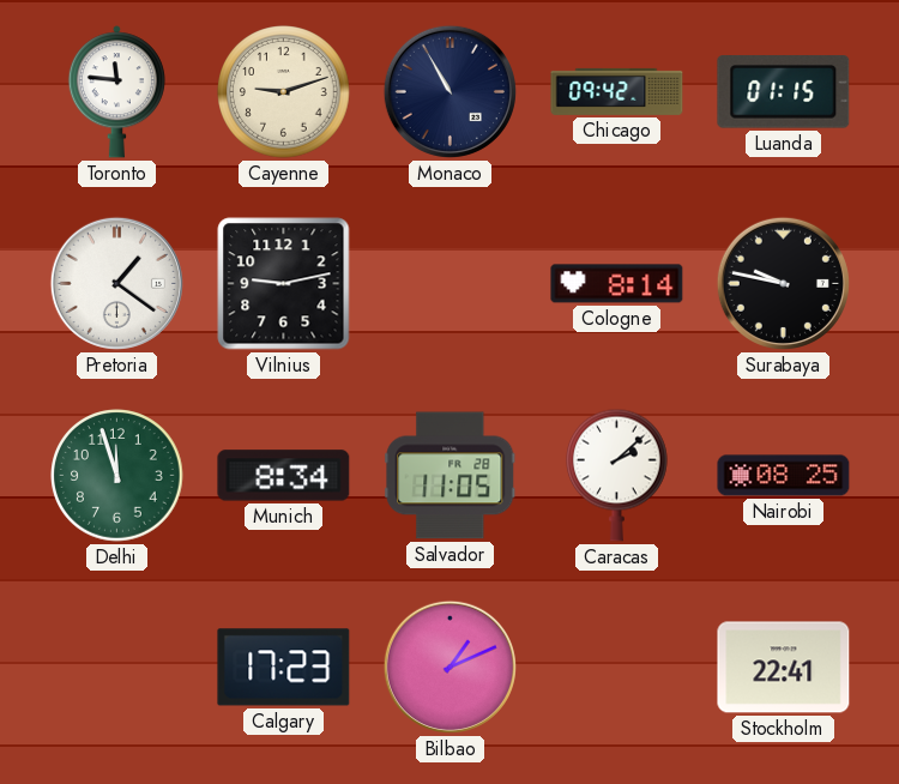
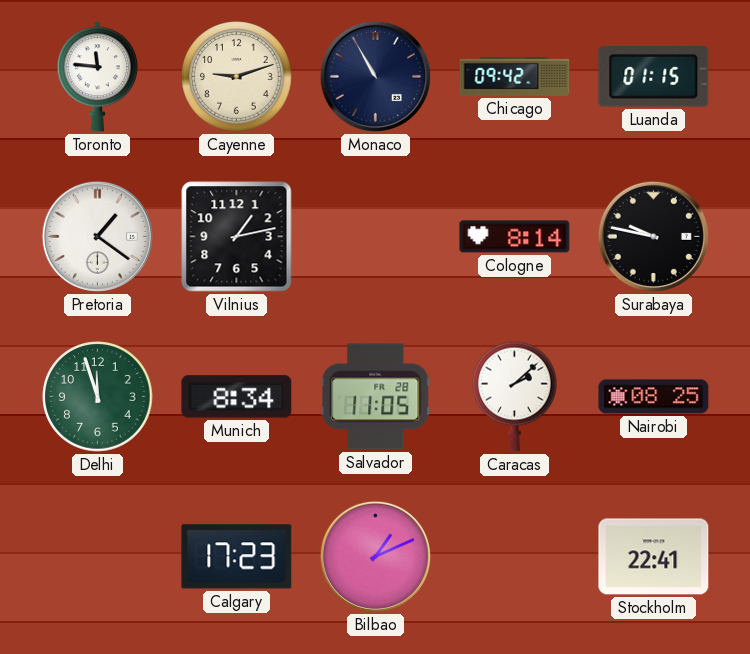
Vilnius: 9:13 -> 1:13 (237, 237)
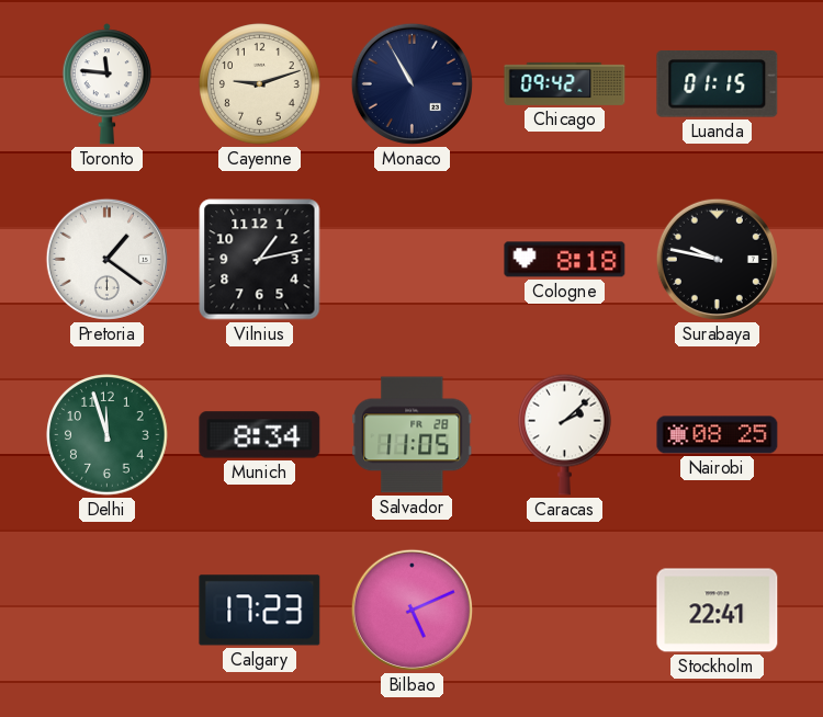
Cologne: 8:14 -> 8:18 (565, 260)
Bilbao: 1:11 -> 5:11 (411, 610)
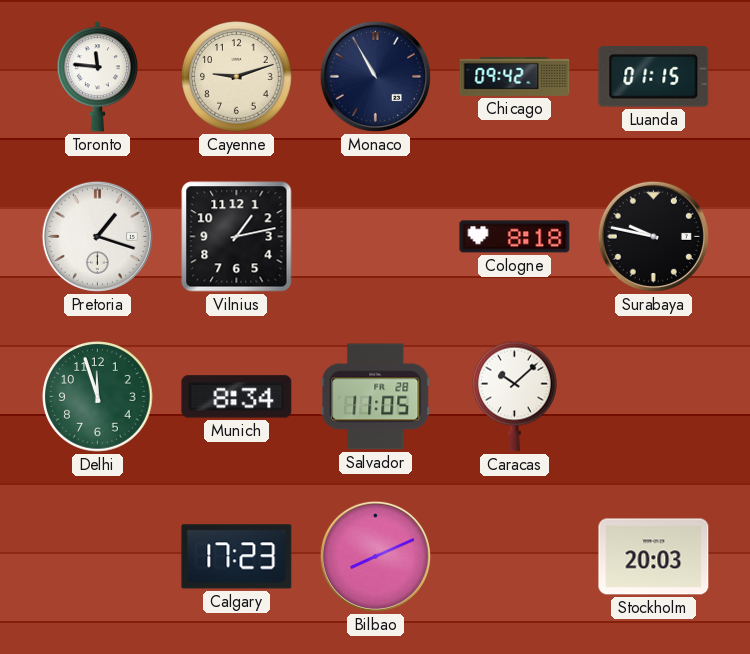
Pretoria: 1:21 -> 1:18 (97, 236)
Caracas: 2:08 -> 10:08 (515, 396)
Nairobi: 08:25 -> none (718, 435)
Bilbao: 5:11 -> 8:11 (375, 556)
Stockholm: 22:41 -> 20:03 (654, 557)
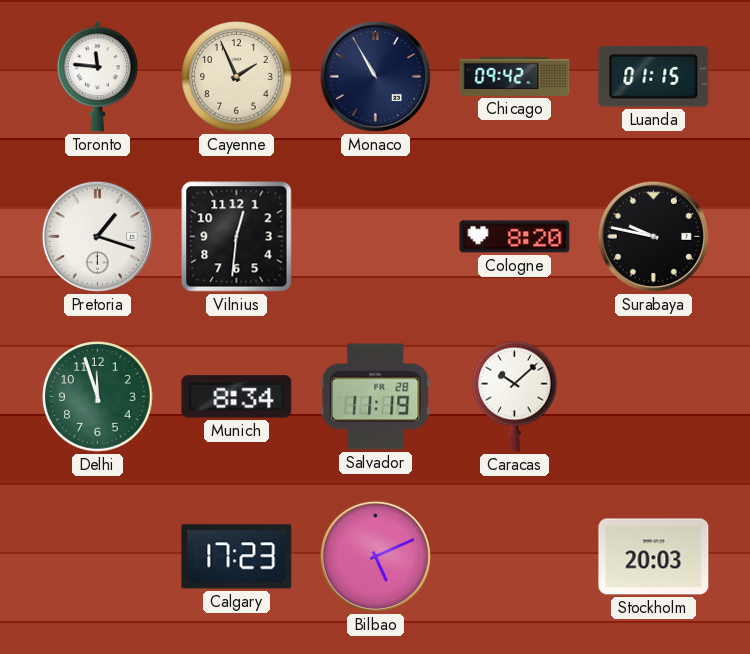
Cayenne: 9:12 -> 1:56 (237, 77)
Vilnius: 1:13 -> 12:31 (237, 237)
Cologne: 8:18 -> 8:20 (515, 237)
Salvador: 11:05 -> 11:19 (376, 397)
Bilbao: 8:11 -> 5:11 (375, 556)
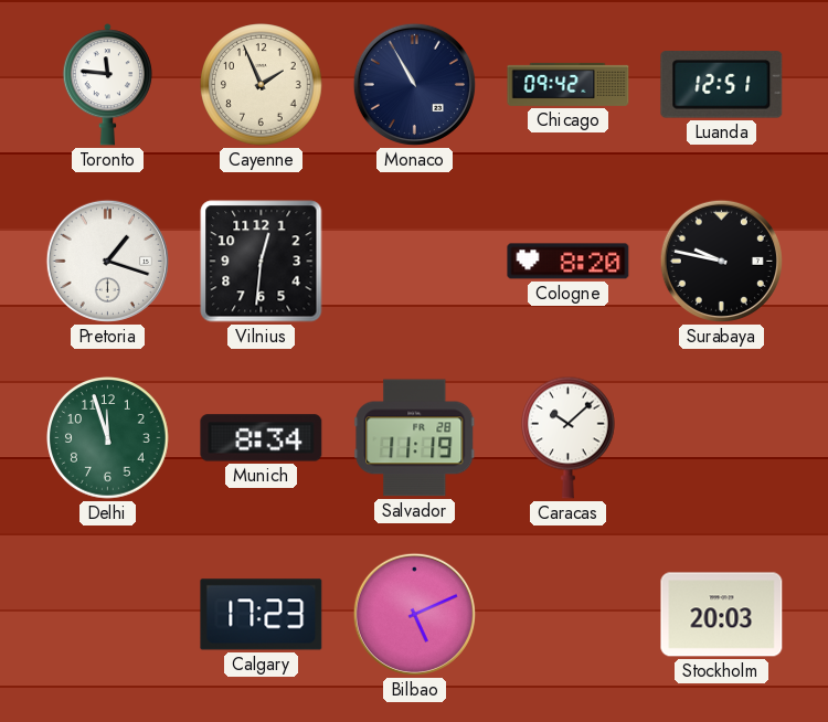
Luanda: 01:15 -> 12:51 (722, 85)
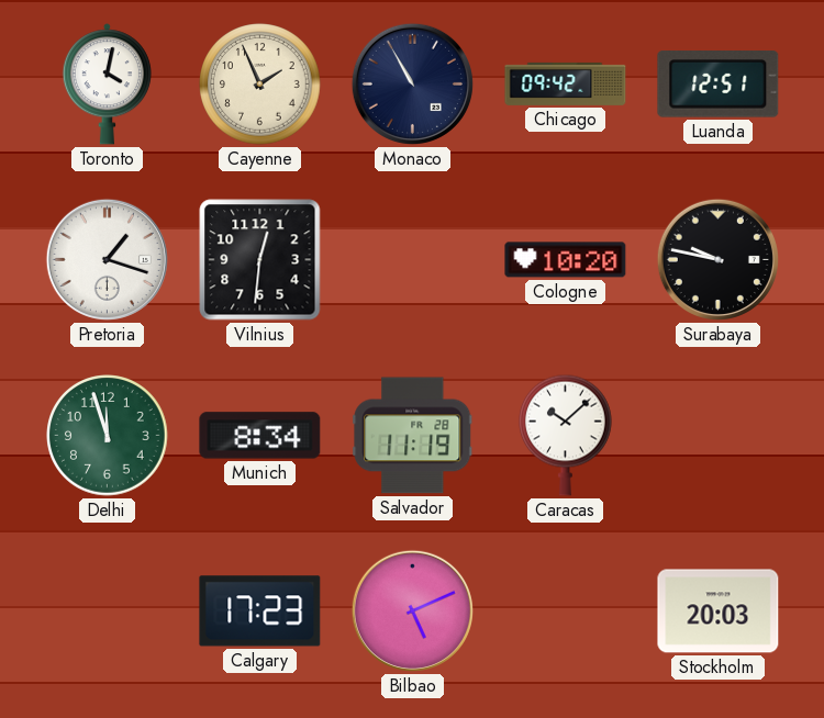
Toronto: 11:46 -> 4:02 (107, 85)
Cologne: 8:20 -> 10:20 (566, 260)
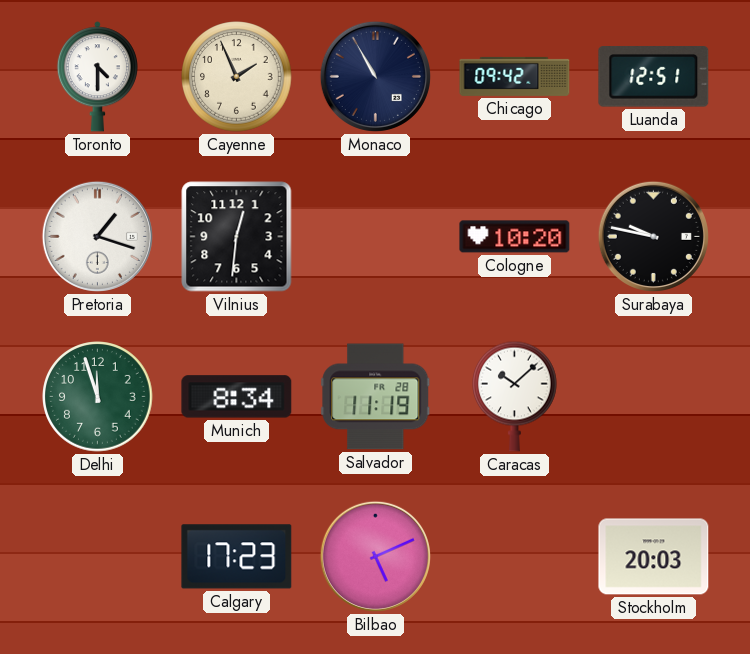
Toronto: 4:02 -> 4:30 (97, 77)
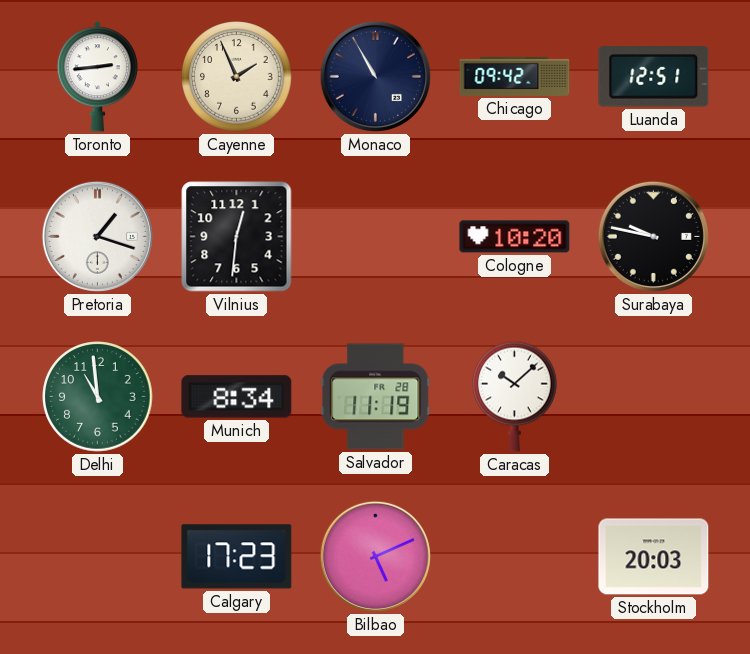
Toronto: 4:30 -> 2:44 (97, 77)
Delhi: 11:57 -> 10:59 (98, 397)
